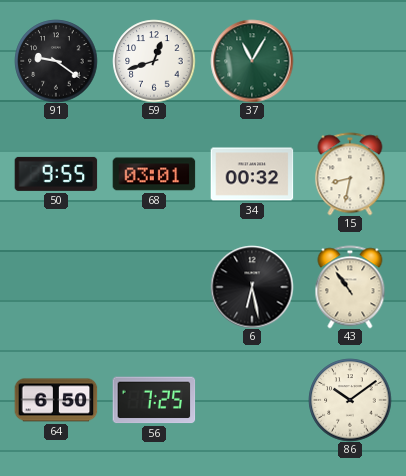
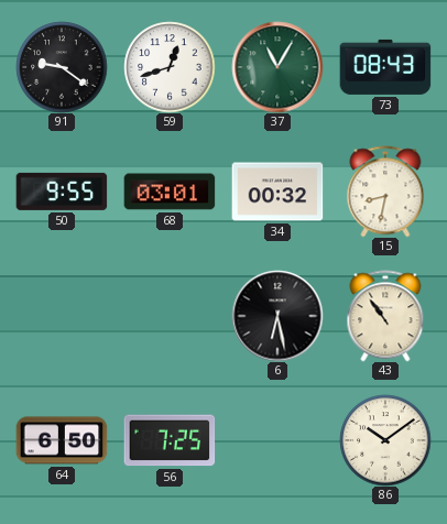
73: none -> 08:43 (385, 67)
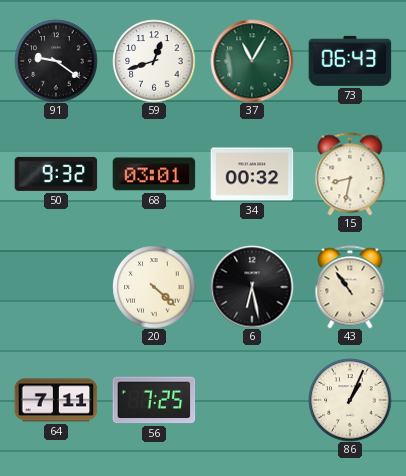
73: 08:43 -> 06:43 (350, 61)
50: 9:55 -> 9:32 (56, 174)
20: none -> 4:22 (154, 287)
64: 6:50 -> 7:11 (56, 400)
86: 10:09 -> 1:04 (350, 400)
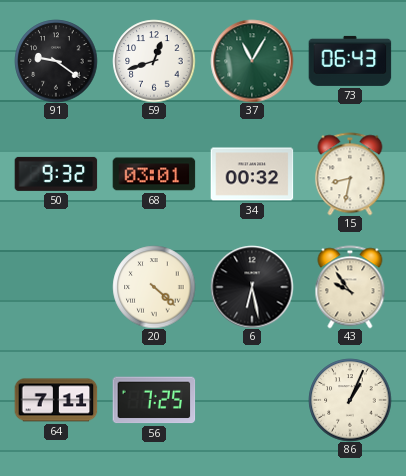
43: 10:54 -> 9:54 (350, 287)
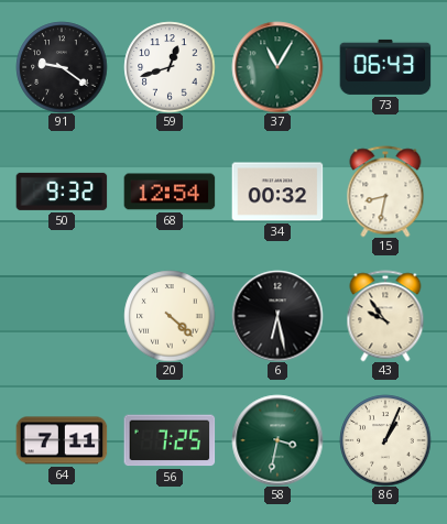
68: 03:01 -> 12:54 (170, 192)
58: none -> 3:32 (277, 440)
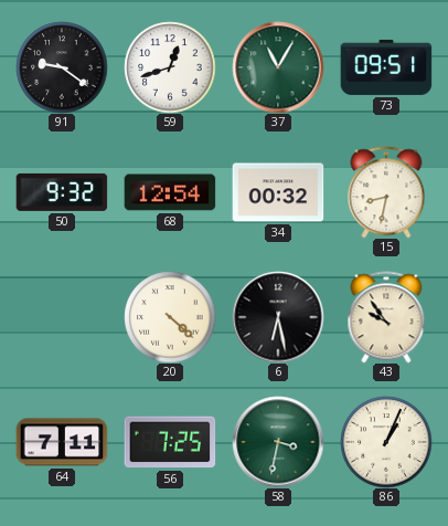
73: 06:43 -> 09:51 (386, 67)
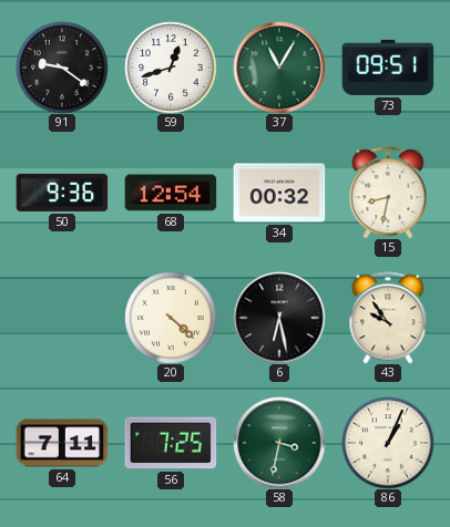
50: 9:32 -> 9:36 (62, 193)
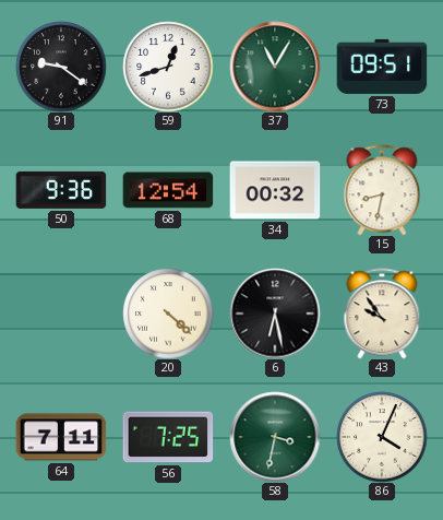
86: 1:04 -> 4:04 (382, 437)
